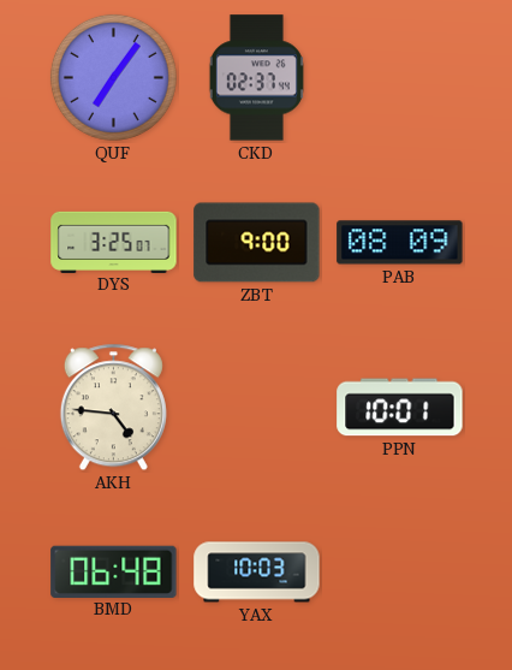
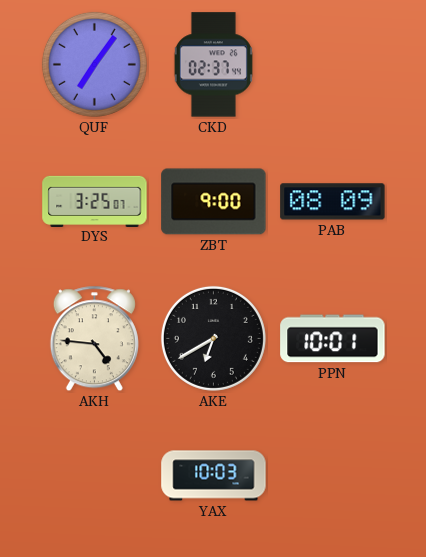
AKE: none -> 6:40 (213, 338)
BMD: 06:48 -> none (114, 571)
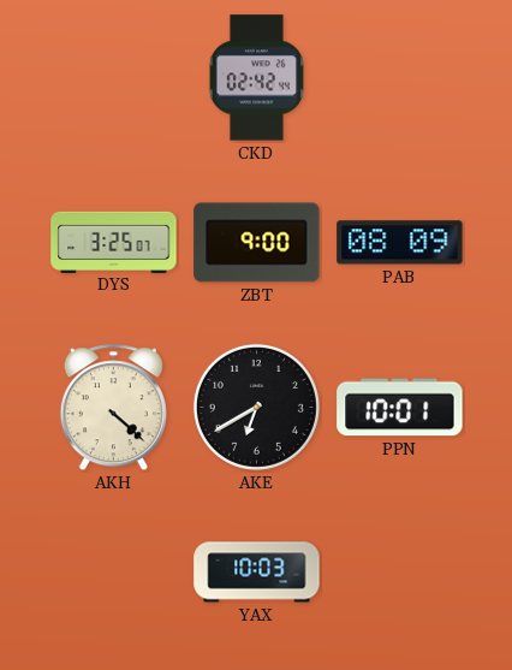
QUF: 7:06 -> none (94, 64)
CKD: 02:37 -> 02:42 (256, 78)
AKH: 4:46 -> 4:22 (113, 408)
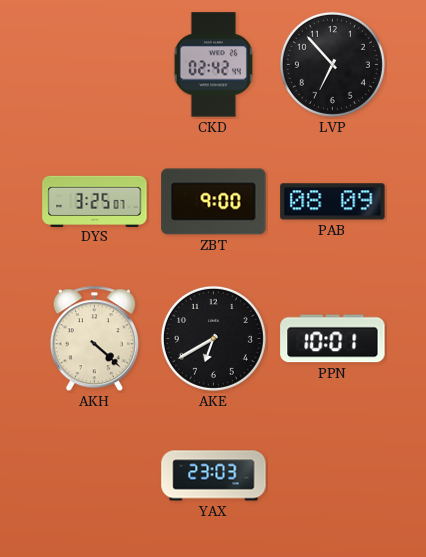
LVP: none -> 6:53 (332, 64)
YAX: 10:03 -> 23:03 (214, 476)
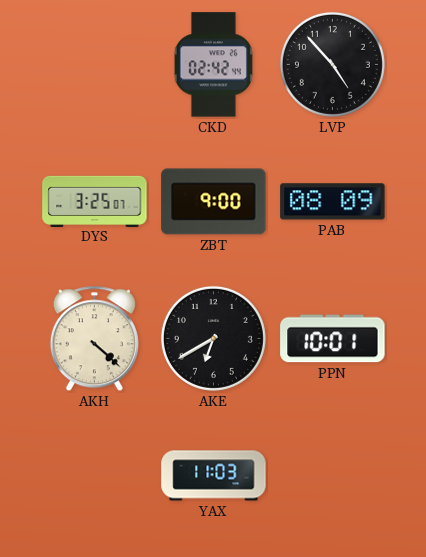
LVP: 6:53 -> 4:53 (332, 64)
YAX: 23:03 -> 11:03 (214, 476)
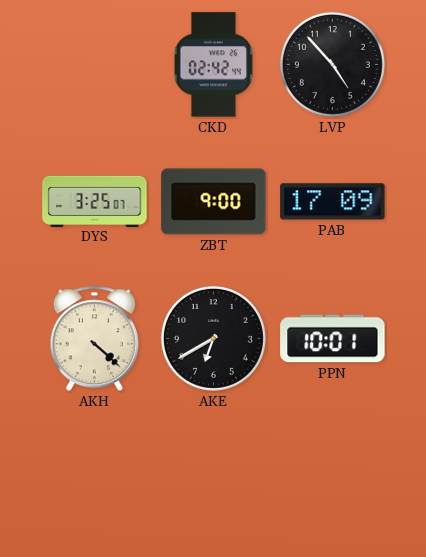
PAB: 08:09 -> 17:09 (333, 202)
YAX: 11:03 -> none (214, 476)
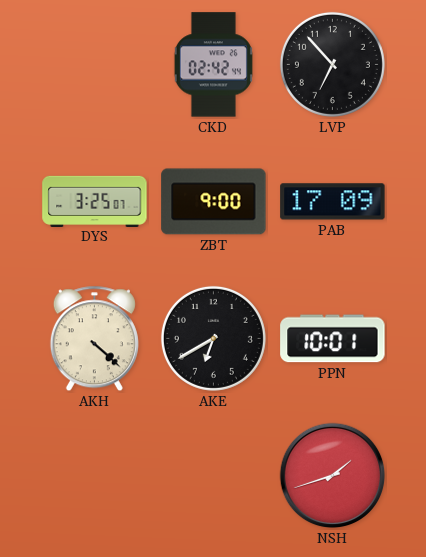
LVP: 4:53 -> 6:53 (332, 64)
NSH: none -> 1:42 (333, 476)
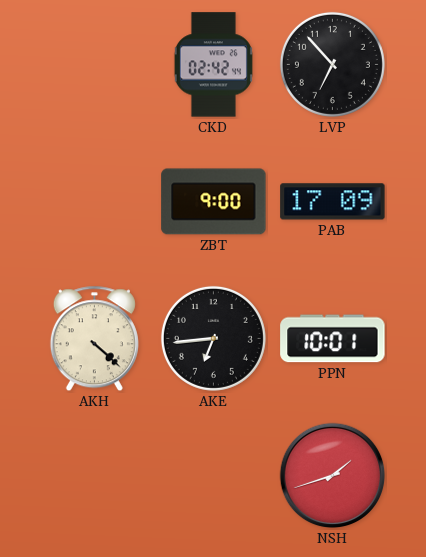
DYS: 3:25 -> none (95, 201)
AKE: 6:40 -> 6:44 (213, 338)
